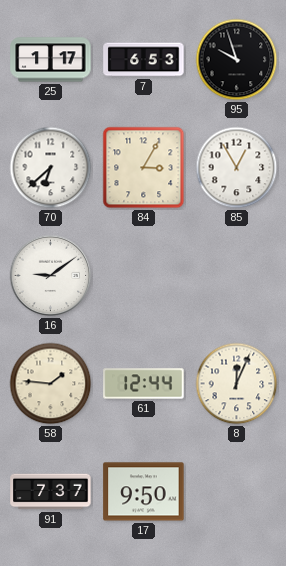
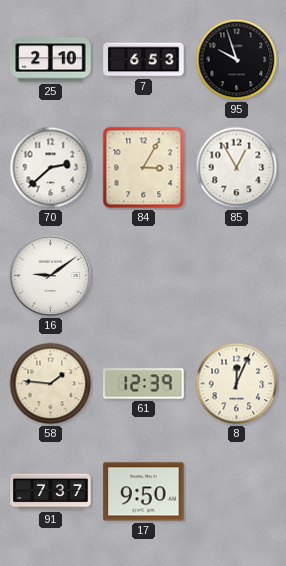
25: 1:17 -> 2:10 (51, 60)
70: 6:38 -> 2:38 (51, 168)
61: 12:44 -> 12:39 (144, 384)
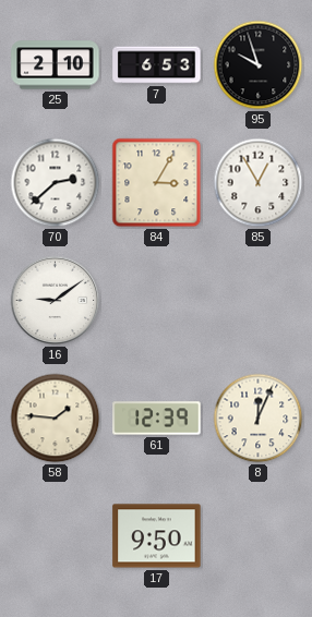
91: 7:37 -> none (51, 492)
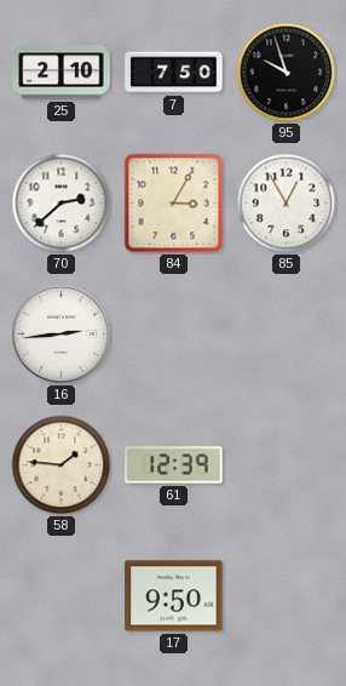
7: 6:53 -> 7:50 (174, 73)
16: 9:09 -> 2:44 (62, 335)
8: 12:04 -> none (259, 419)
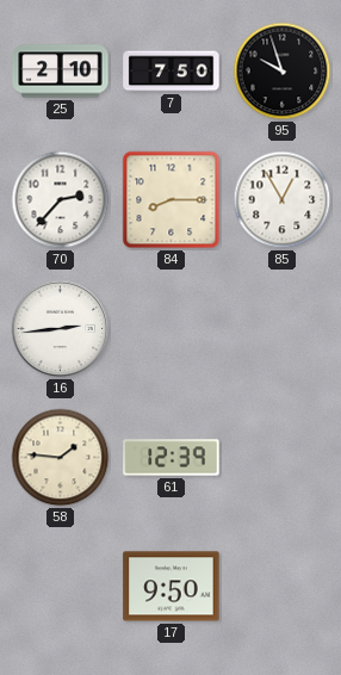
70: 2:38 -> 2:37 (61, 200)
84: 3:05 -> 8:15 (172, 200)
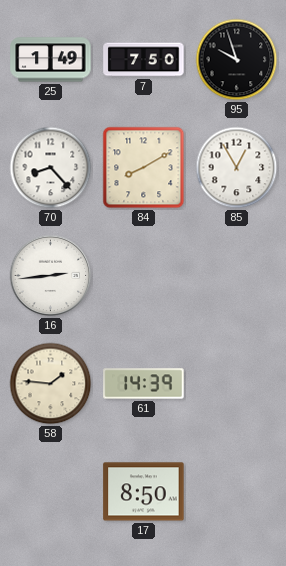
25: 2:10 -> 1:49 (51, 60)
70: 2:37 -> 8:23 (51, 168)
84: 8:15 -> 8:10 (144, 168)
61: 12:39 -> 14:39 (144, 384)
17: 9:50 -> 8:50 (144, 492)
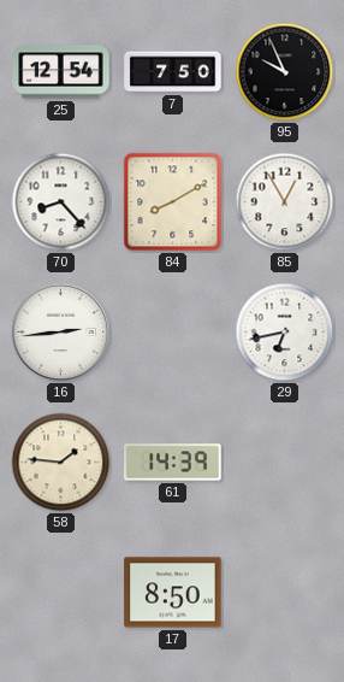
25: 1:49 -> 12:54 (61, 72)
95: 9:57 -> 9:56 (285, 72)
29: none -> 6:43 (285, 333)
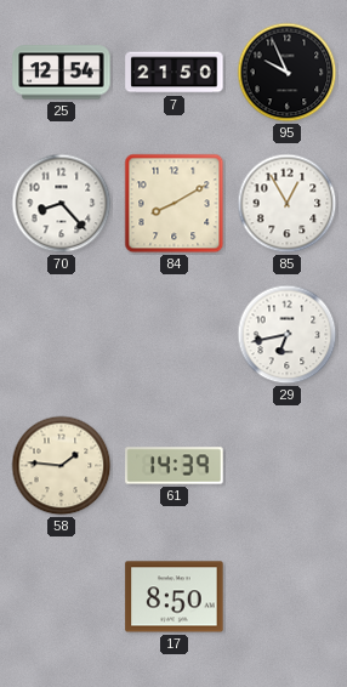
7: 7:50 -> 21:50 (175, 73)
16: 2:44 -> none (61, 333)
